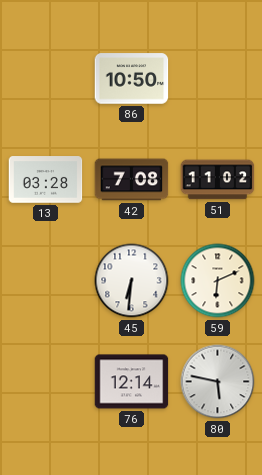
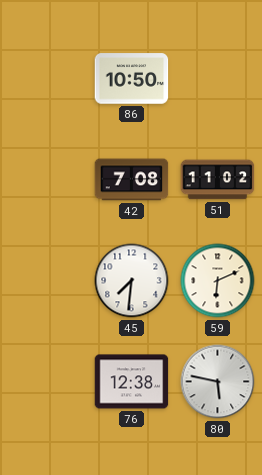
13: 03:28 -> none (46, 180)
45: 6:31 -> 7:31 (132, 281)
76: 12:14 -> 12:38 (132, 382)
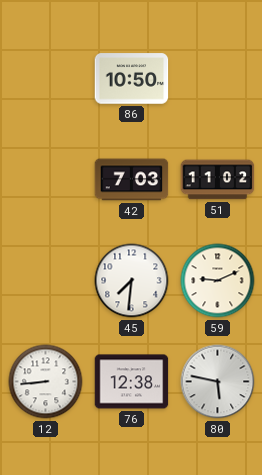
42: 7:08 -> 7:03 (132, 180)
59: 6:11 -> 9:11 (218, 281)
12: none -> 8:44 (46, 382)
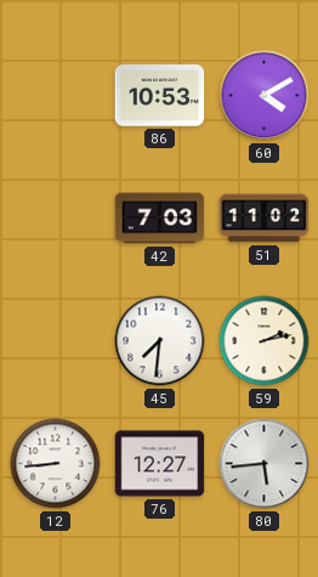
86: 10:50 -> 10:53 (160, 96)
60: none -> 4:10 (265, 96)
59: 9:11 -> 2:13 (265, 341)
76: 12:38 -> 12:27 (160, 464)
80: 5:47 -> 5:44 (265, 464)
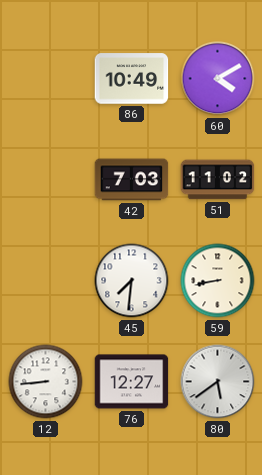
86: 10:53 -> 10:49 (132, 79)
59: 2:13 -> 8:43 (218, 281)
80: 5:44 -> 5:39 (218, 382)
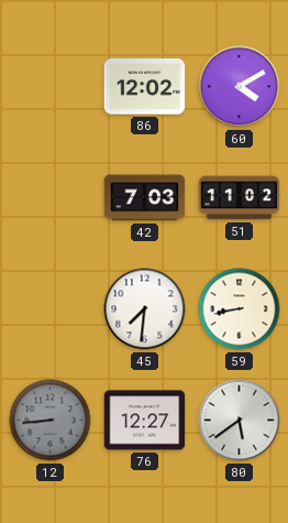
86: 10:49 -> 12:02 (145, 87)
12 dial: white -> grey (51, 421)
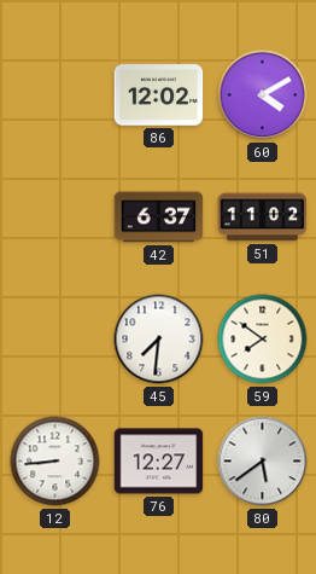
42: 7:03 -> 6:37 (159, 218)
59: 8:43 -> 7:51 (263, 340)
12 dial: grey -> white (55, 462)
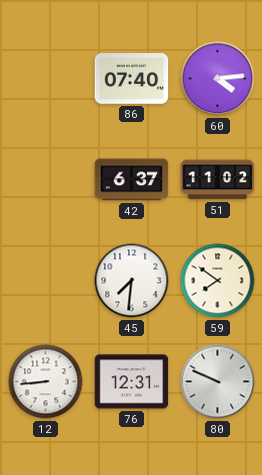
86: 12:02 -> 07:40 (132, 79)
60: 4:10 -> 4:14 (218, 79)
76: 12:27 -> 12:31 (132, 382)
80: 5:39 -> 9:49 (218, 382)
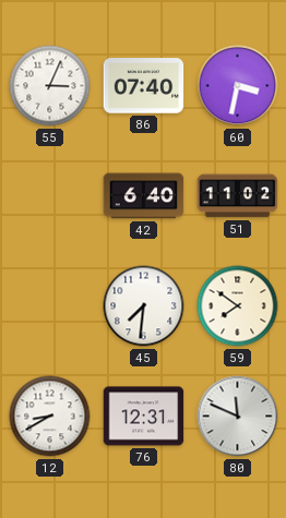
55: none -> 3:04 (50, 86)
60: 4:14 -> 3:32 (238, 86)
42: 6:37 -> 6:40 (144, 196)
12: 8:44 -> 8:40 (50, 417)
80: 9:49 -> 11:49 (238, 417)
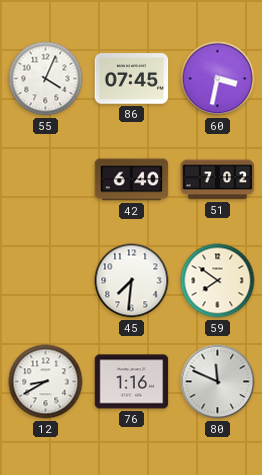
55: 3:04 -> 4:04 (46, 79)
86: 07:40 -> 07:45 (132, 79)
51: 11:02 -> 7:02 (218, 180)
76: 12:31 -> 1:16 (132, 382)
